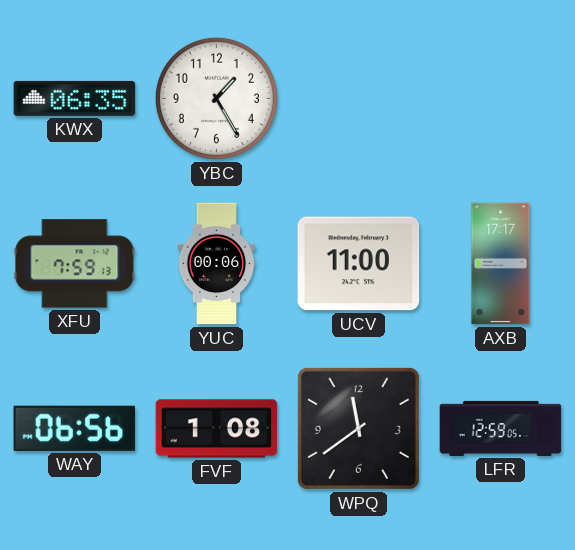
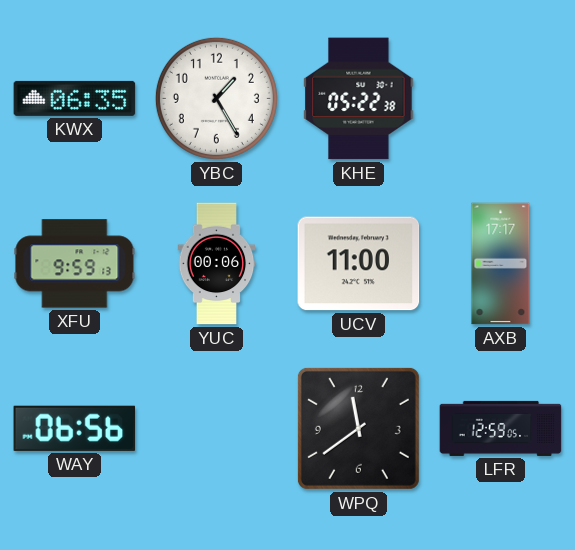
KHE: none -> 05:22 (359, 99)
XFU: 7:59 -> 9:59 (75, 264)
FVF: 1:08 -> none (217, 429)
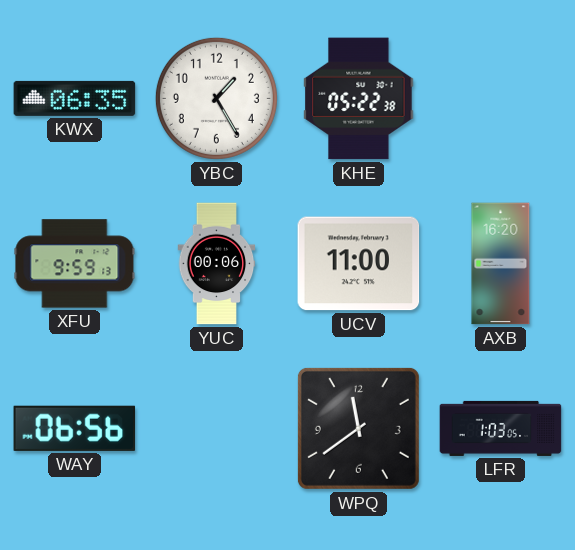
AXB: 17:17 -> 16:20 (501, 264)
LFR: 12:59 -> 1:03 (501, 428)
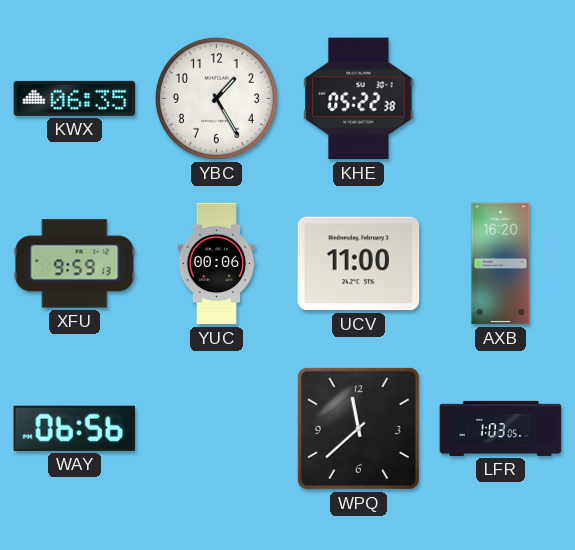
WPQ: 11:39 -> 11:38 (358, 428)
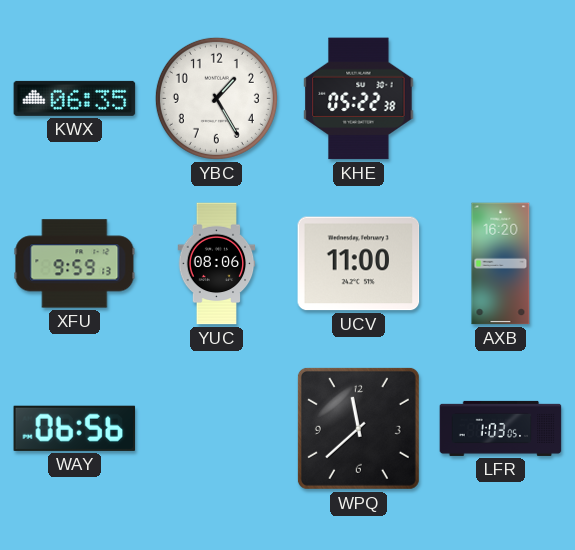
YUC: 00:06 -> 08:06 (217, 264)
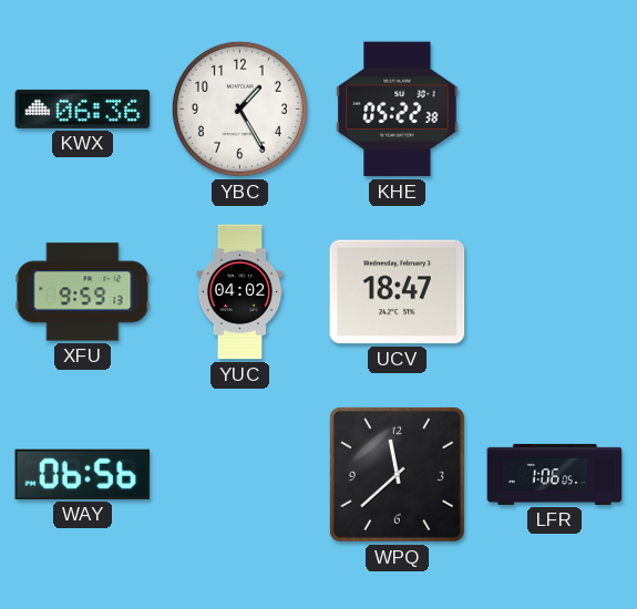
KWX: 06:35 -> 06:36 (83, 109)
YUC: 08:06 -> 04:02 (240, 292)
UCV: 11:00 -> 18:47 (398, 292)
AXB: 16:20 -> none (501, 264)
LFR: 1:03 -> 1:06 (555, 474)
